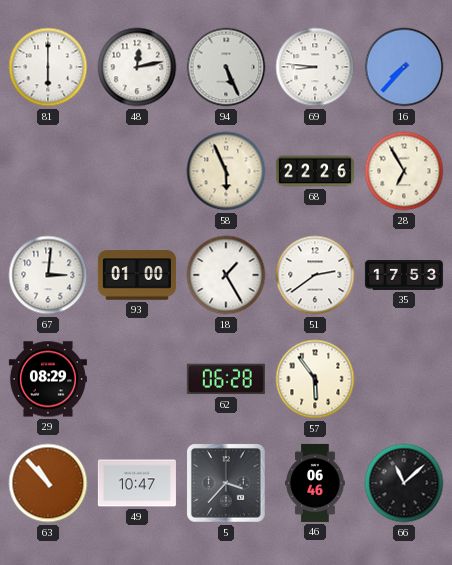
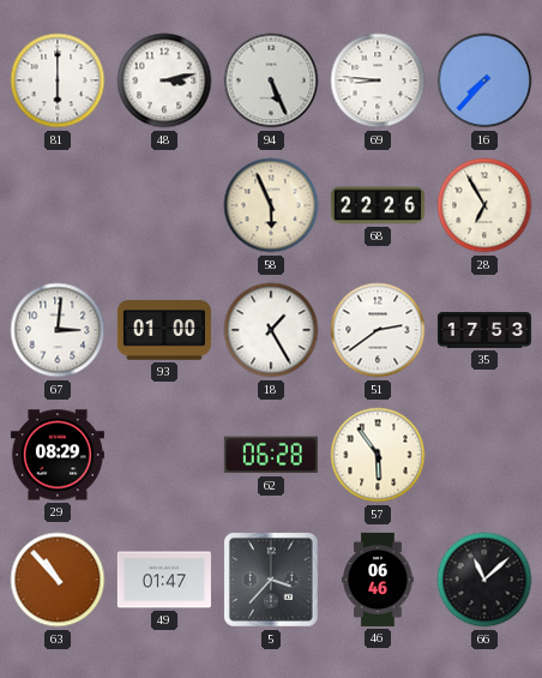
48: 12:13 -> 3:13 (164, 80)
49: 10:47 -> 01:47 (164, 580)
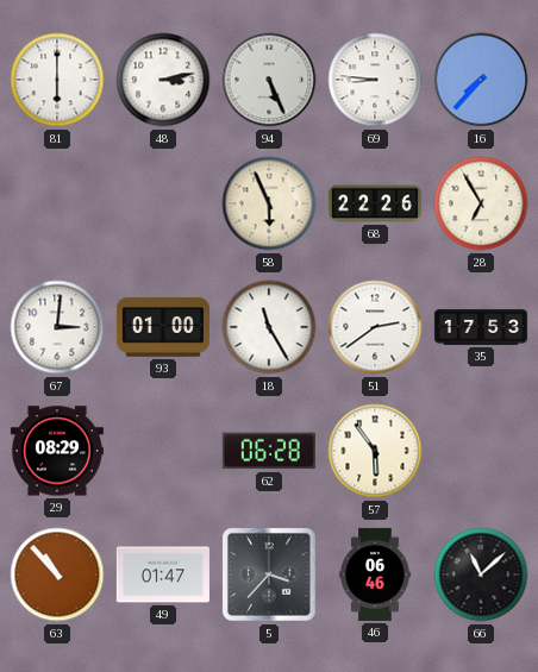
18: 1:25 -> 11:25 (269, 327)
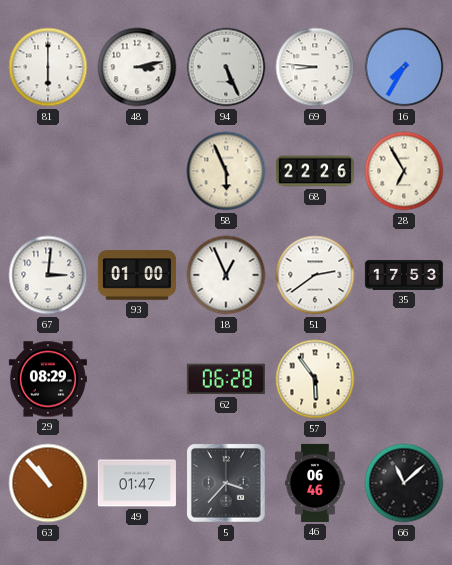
16: 7:37 -> 7:35 (404, 67)
18: 11:25 -> 12:56 (226, 275)
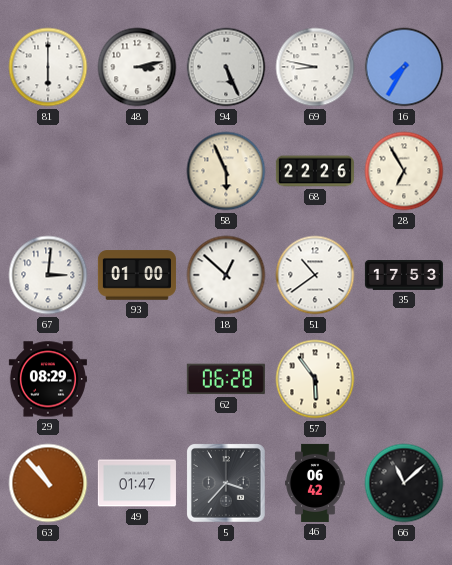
69: 8:46 -> 8:47 (315, 67)
18: 12:56 -> 12:52 (226, 275)
51: 2:39 -> 10:39 (315, 275)
46: 06:46 -> 06:42 (315, 483)
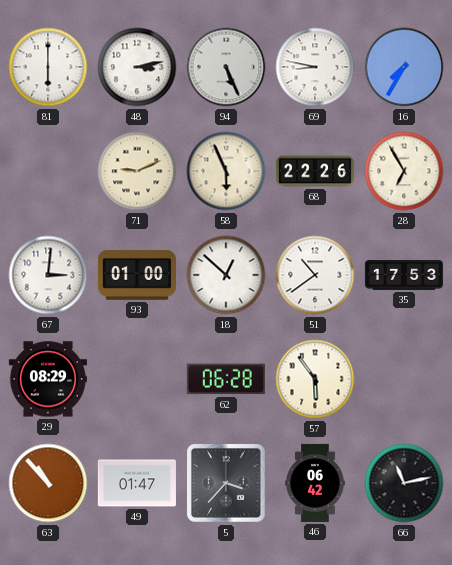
71: none -> 9:11 (137, 171)
66: 11:08 -> 11:13 (404, 483)
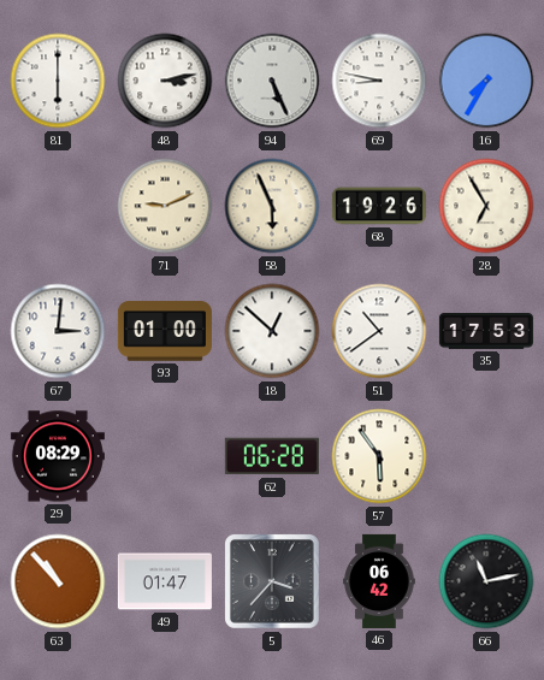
68: 22:26 -> 19:26 (379, 206)
